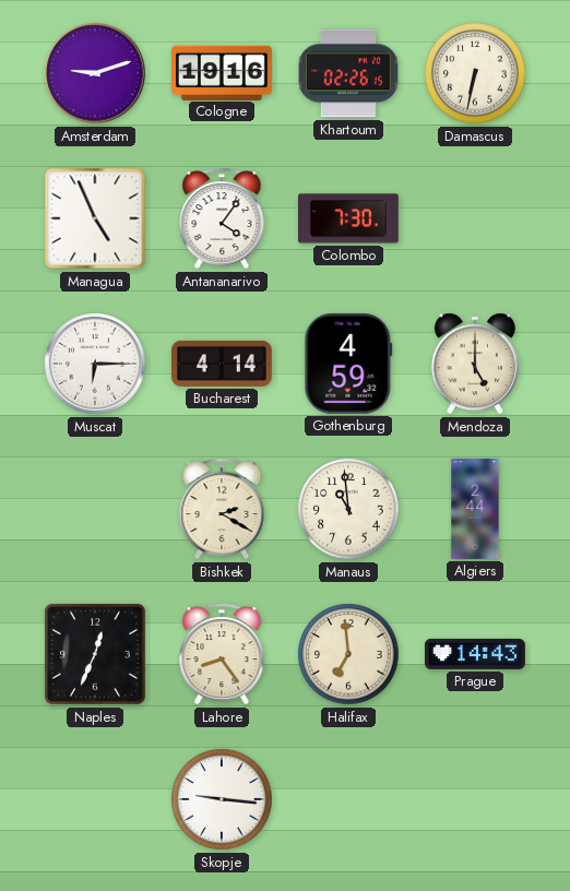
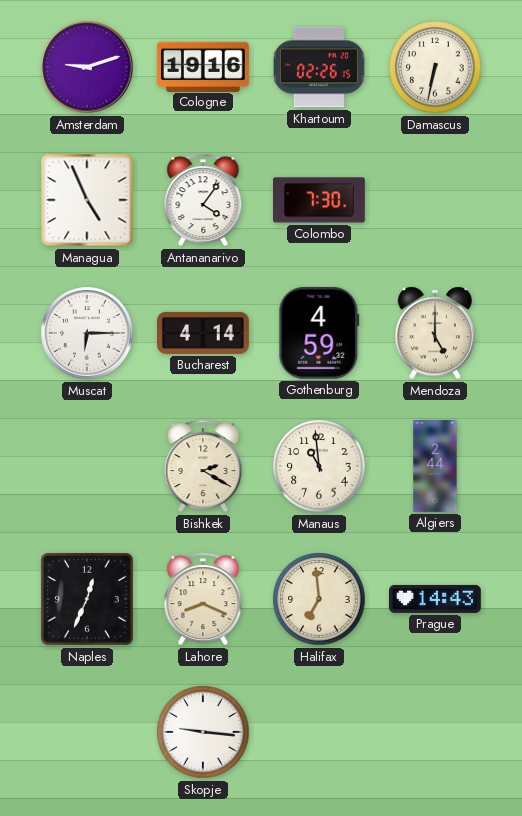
Lahore: 8:24 -> 8:19 (203, 599)
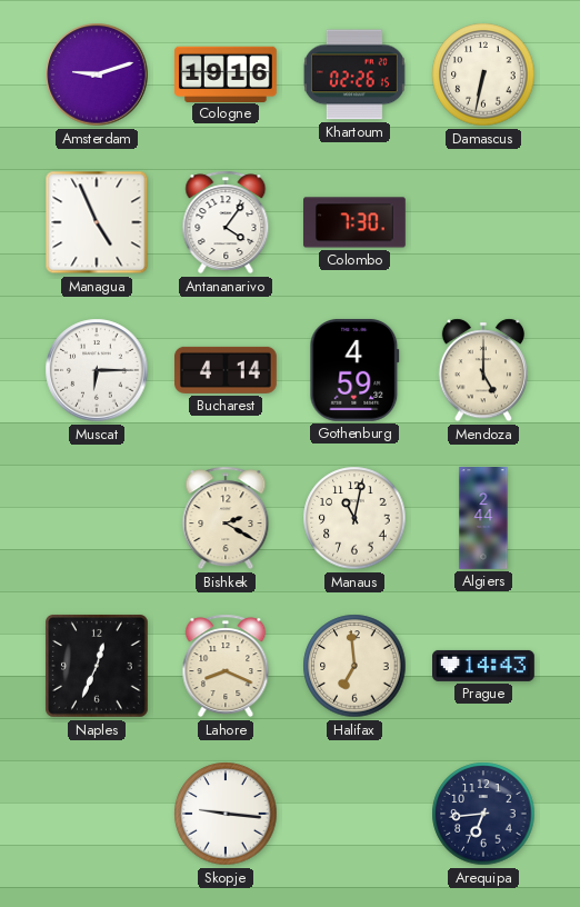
Manaus: 10:59 -> 11:02 (354, 518)
Arequipa: none -> 6:44 (483, 814)
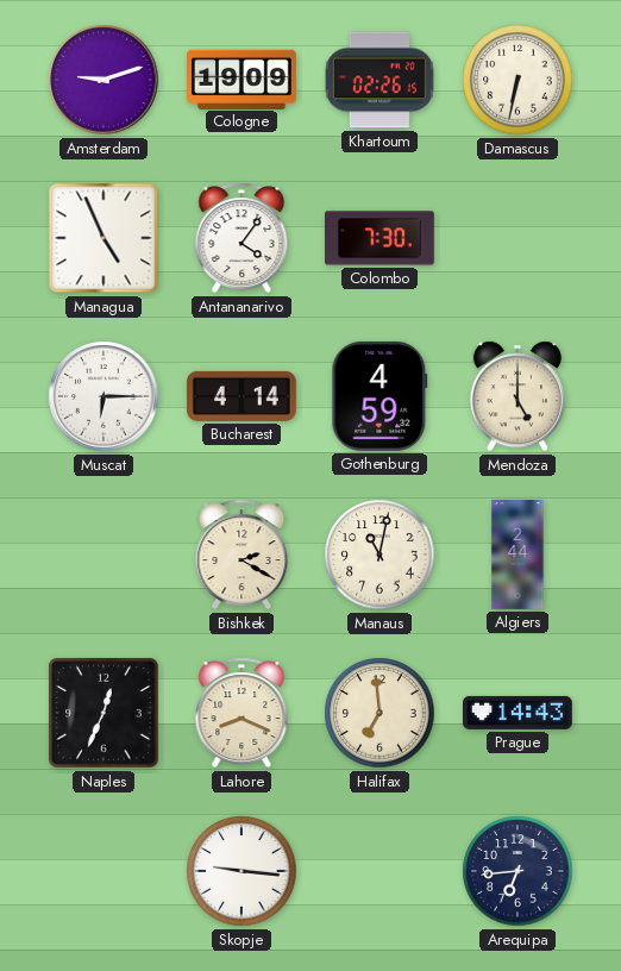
Cologne: 19:16 -> 19:09 (243, 79)
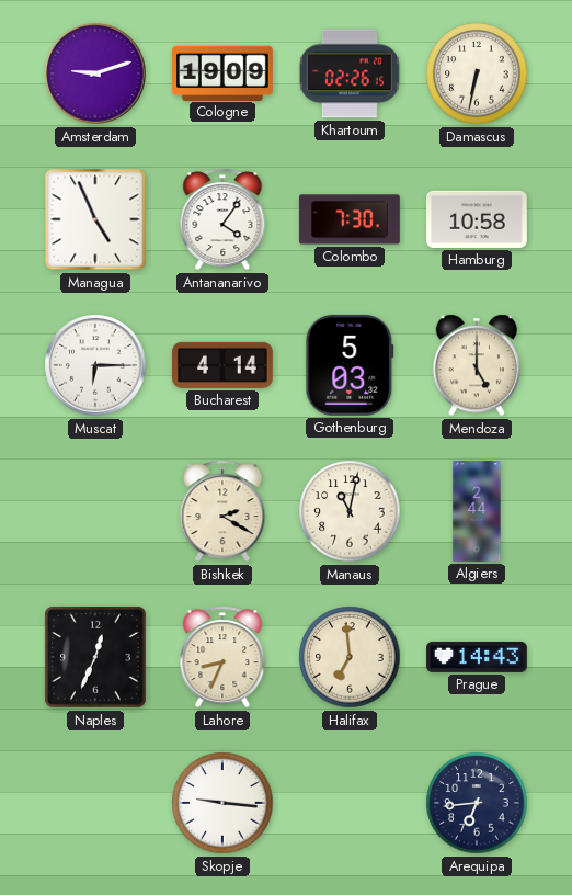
Hamburg: none -> 10:58 (478, 219)
Gothenburg: 4:59 -> 5:03 (350, 365)
Lahore: 8:19 -> 8:34 (222, 657)
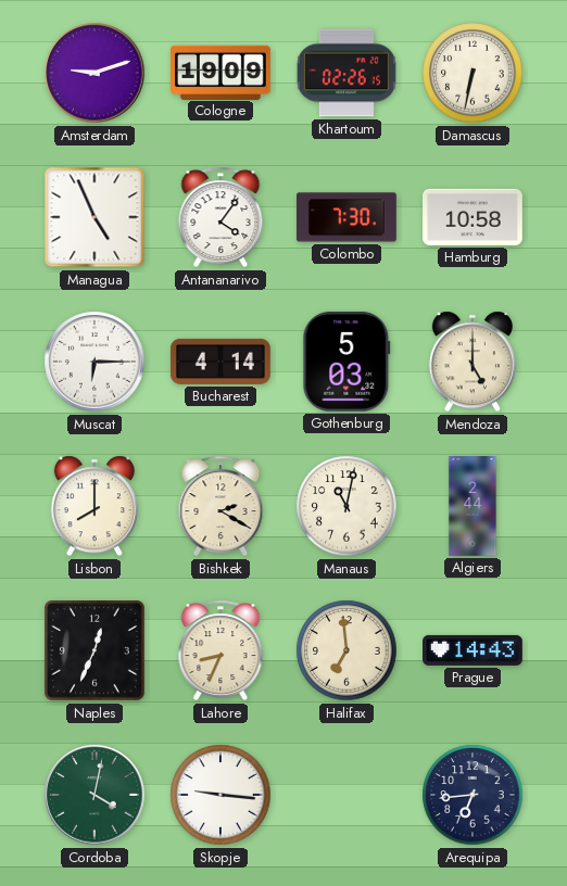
Lisbon: none -> 8:00 (94, 506)
Cordoba: none -> 4:02 (94, 795)
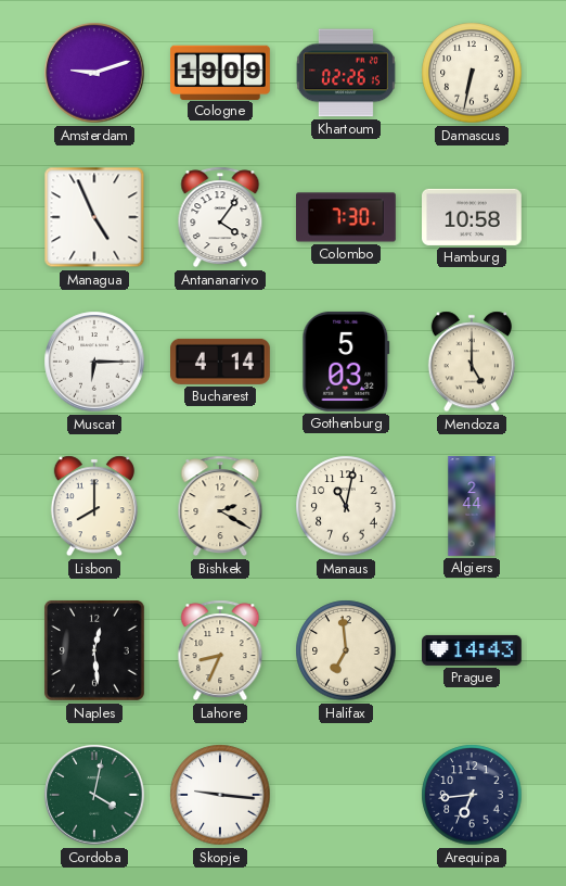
Naples: 12:34 -> 12:29 (95, 651)
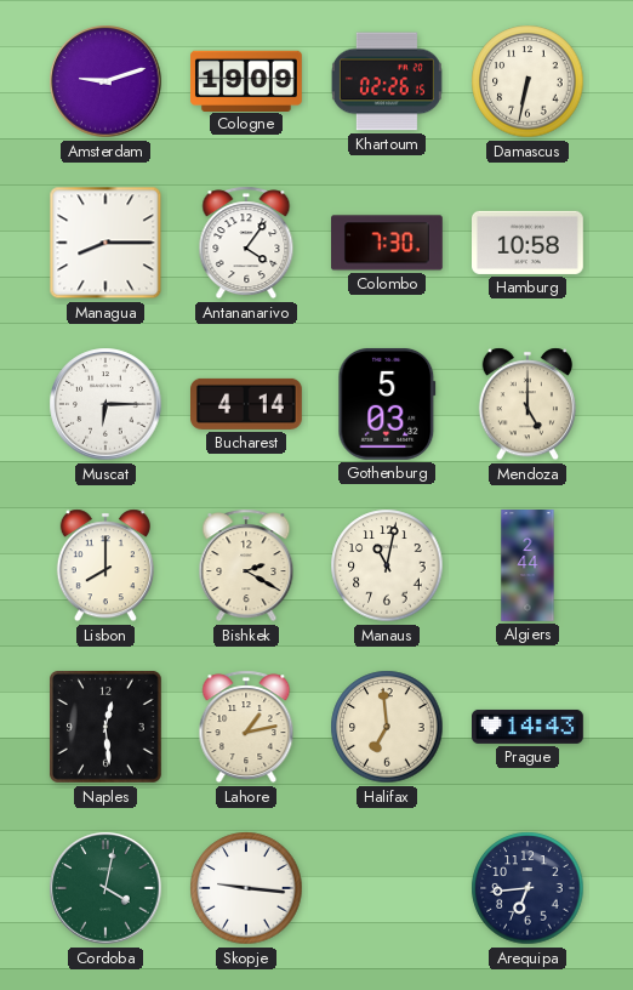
Managua: 4:56 -> 8:15 (105, 243)
Lahore: 8:34 -> 1:13 (246, 727)
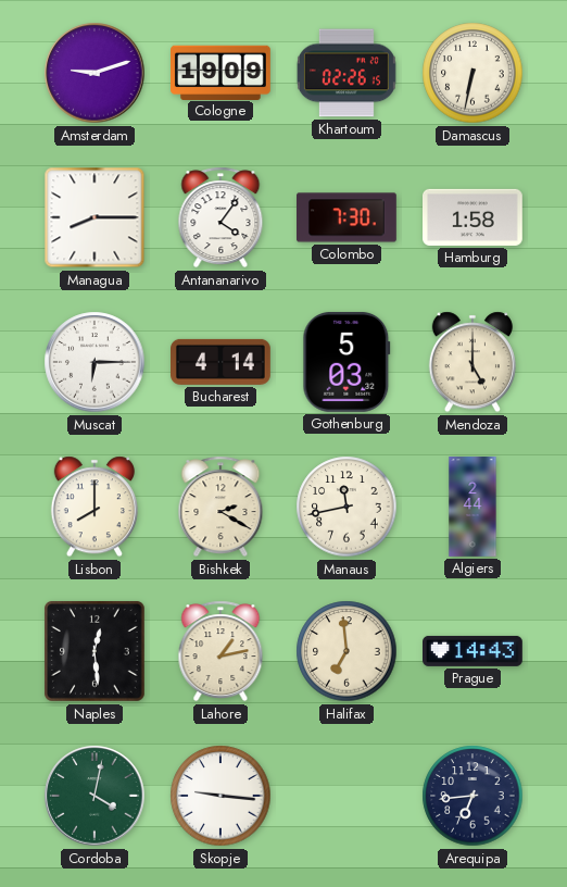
Hamburg: 10:58 -> 1:58 (474, 217)
Manaus: 11:02 -> 11:43 (346, 507)
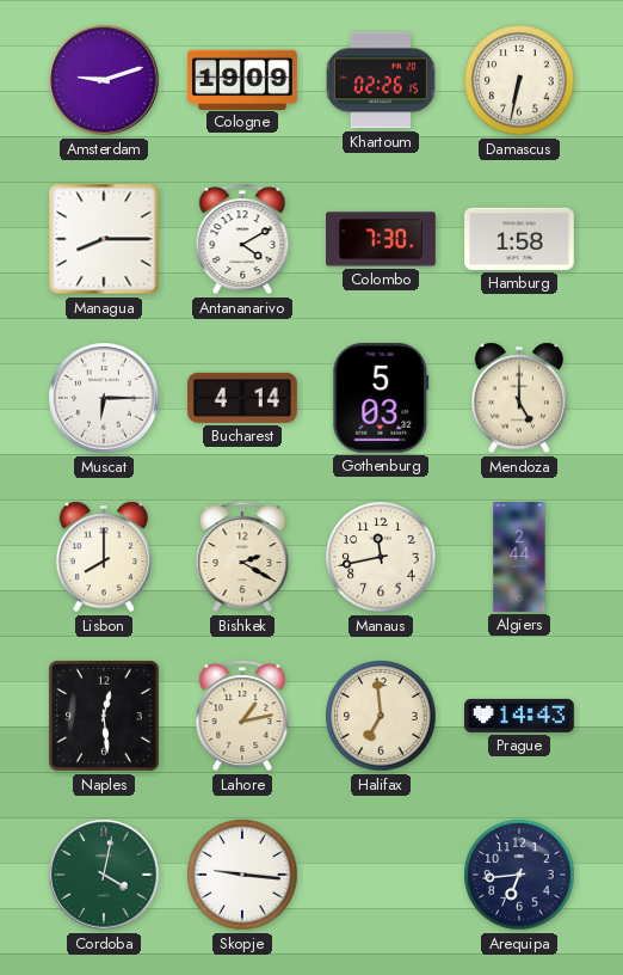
Antananarivo: 4:06 -> 4:10 (242, 239)
